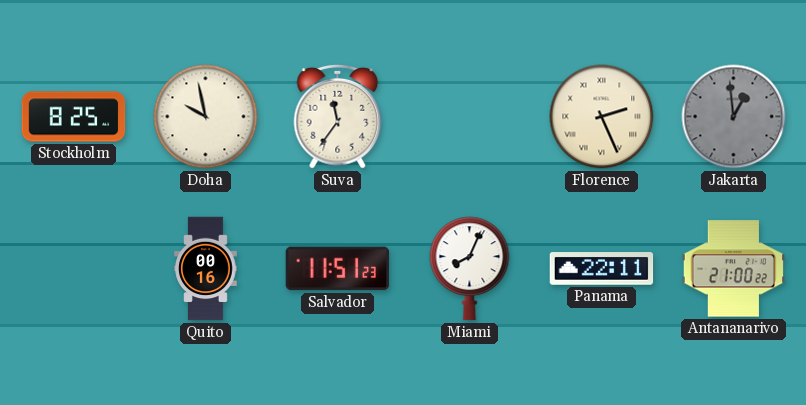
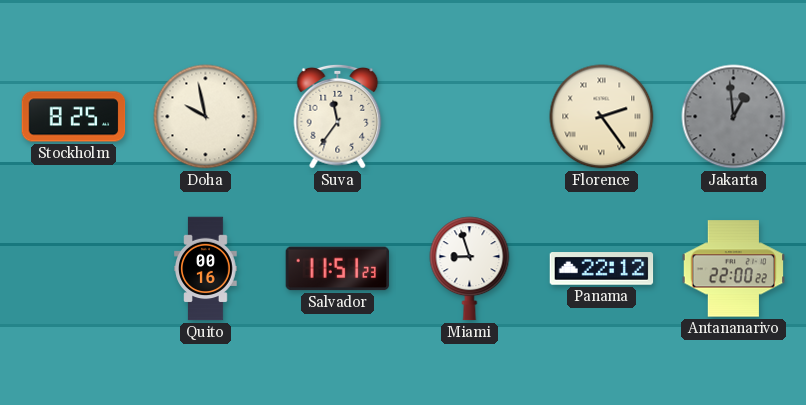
Florence: 2:26 -> 2:24 (602, 117)
Miami: 8:04 -> 8:57 (470, 269)
Panama: 22:11 -> 22:12 (602, 269)
Antananarivo: 21:00 -> 22:00 (734, 269)
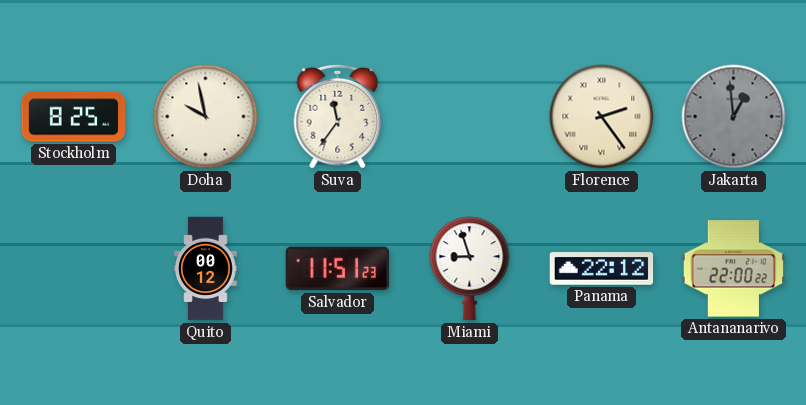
Quito: 00:16 -> 00:12 (206, 269)
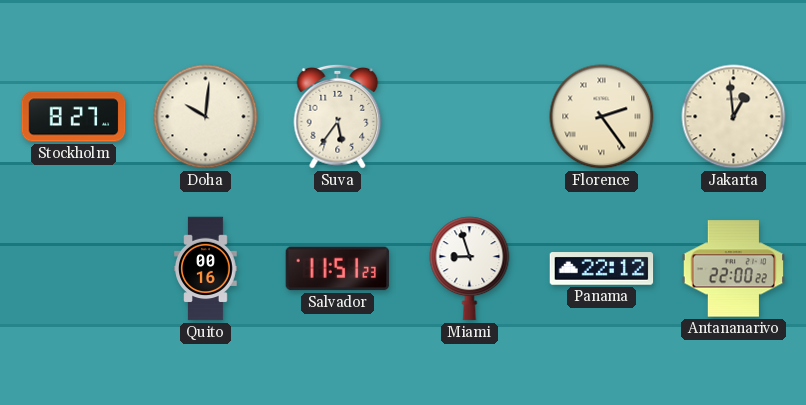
Stockholm: 8:25 -> 8:27 (74, 117)
Doha: 9:58 -> 10:01 (206, 117)
Suva: 11:36 -> 5:36 (338, 116)
Jakarta dial: grey -> cream (734, 117)
Quito: 00:12 -> 00:16 (206, 269)
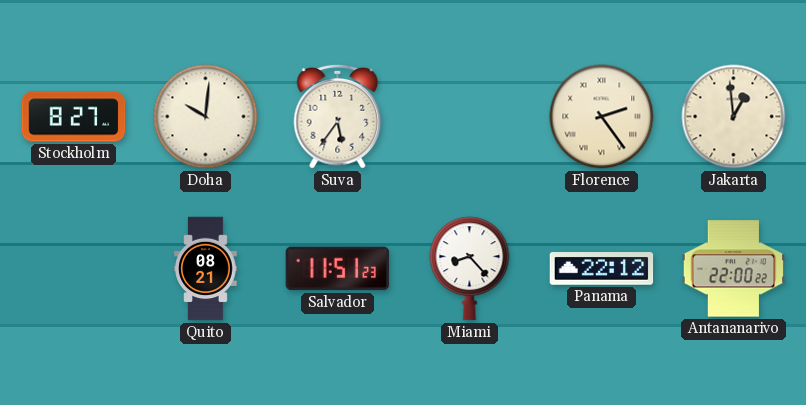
Quito: 00:16 -> 08:21 (206, 269)
Miami: 8:57 -> 8:23 (470, 269)
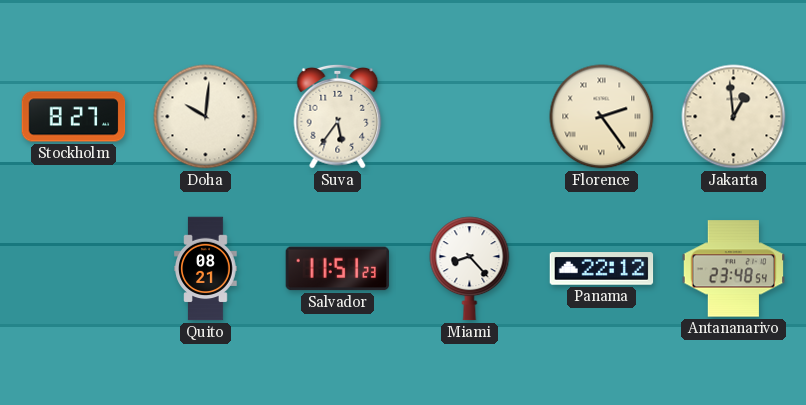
Antananarivo: 22:00 -> 23:48 (734, 269)
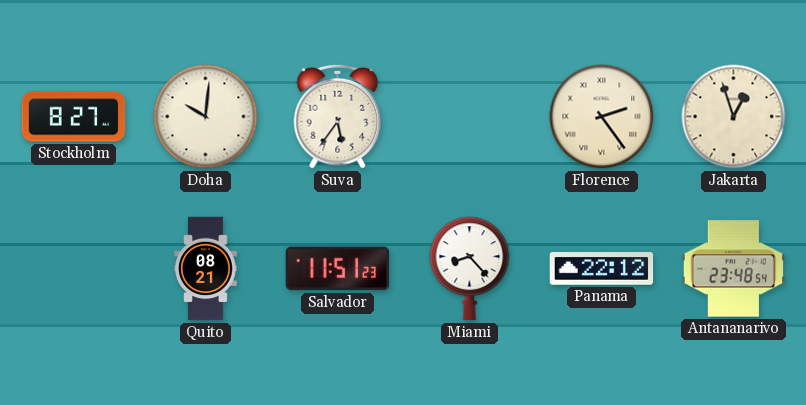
Jakarta: 12:59 -> 12:57 (734, 117)
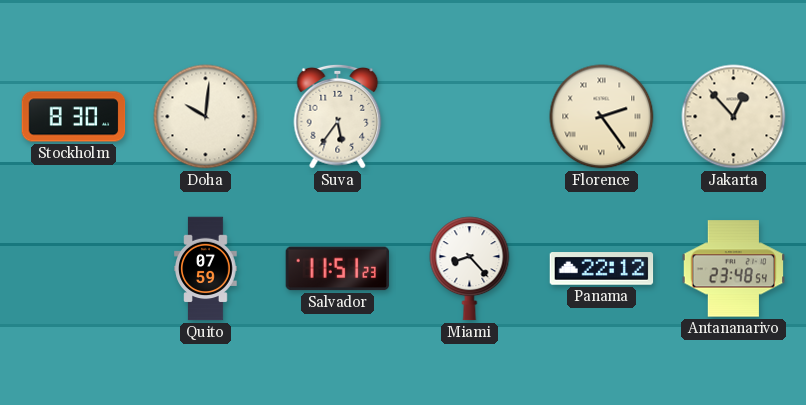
Stockholm: 8:27 -> 8:30 (74, 117)
Jakarta: 12:57 -> 12:53 (734, 117)
Quito: 08:21 -> 07:59 (206, 269)
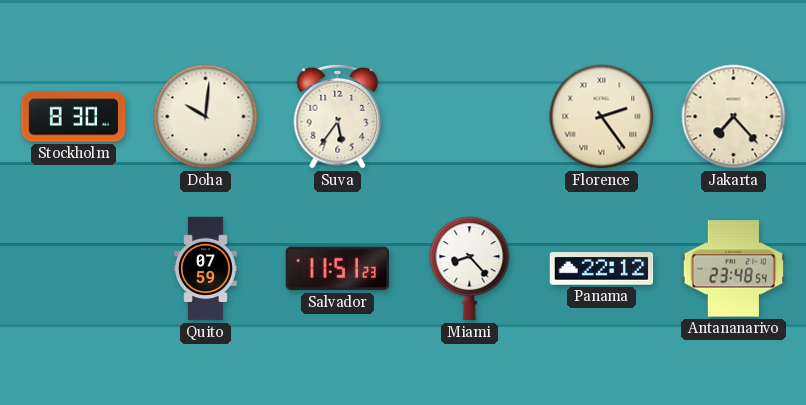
Jakarta: 12:53 -> 7:23 (734, 117)
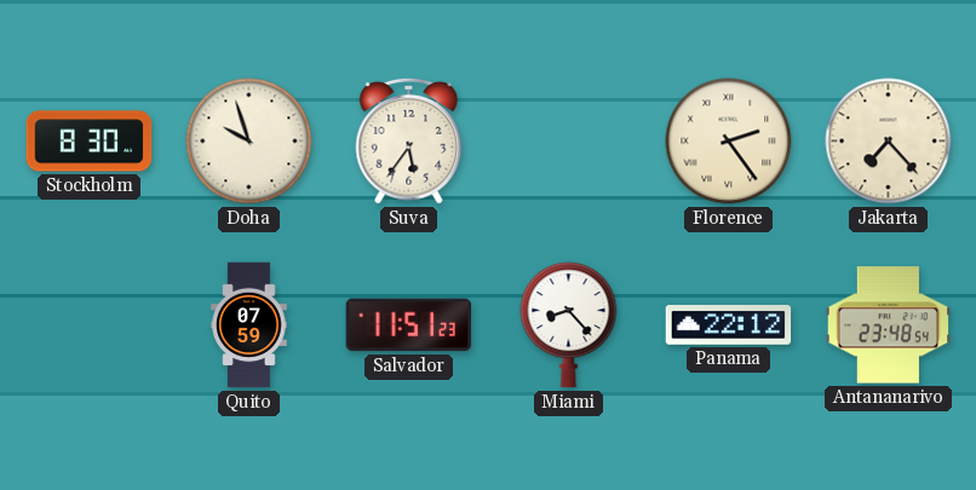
Doha: 10:01 -> 9:57 (249, 142)
